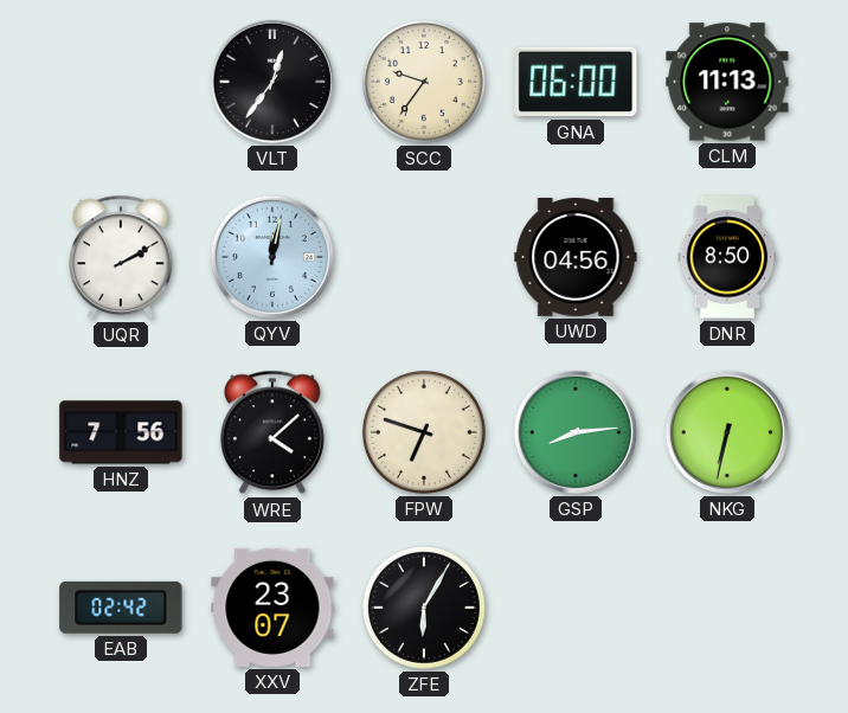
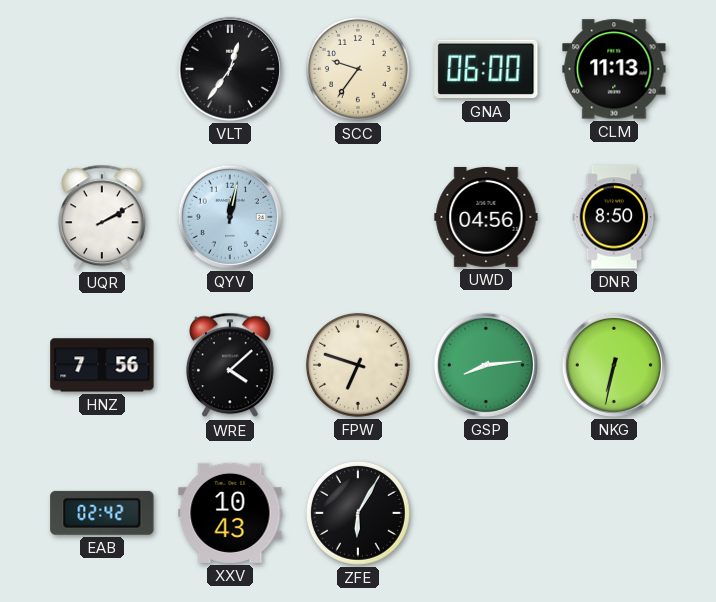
XXV: 23:07 -> 10:43 (230, 513)
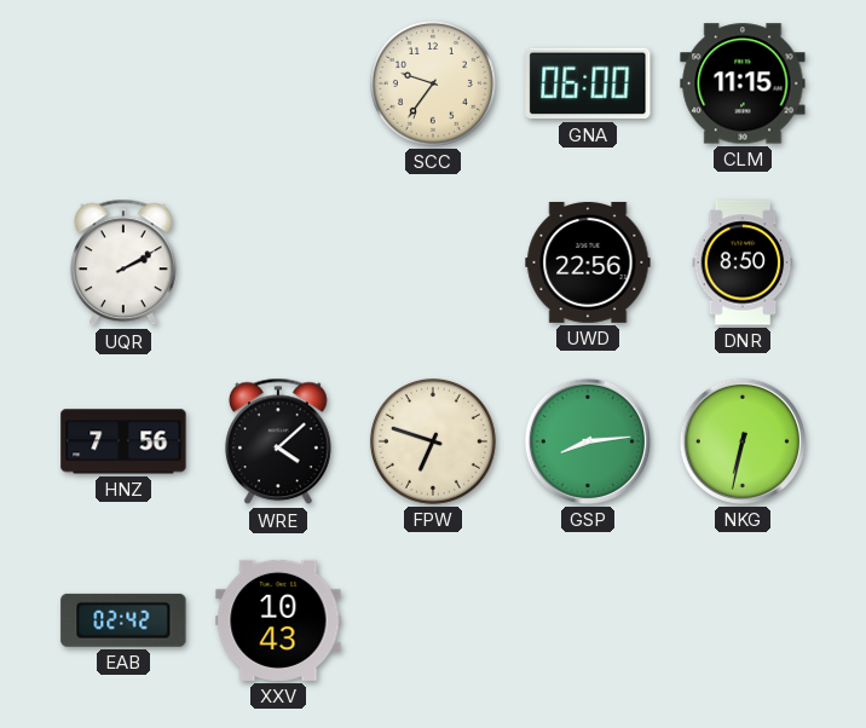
VLT: 12:36 -> none (230, 69)
CLM: 11:13 -> 11:15 (743, 83)
QYV: 12:02 -> none (230, 217)
UWD: 04:56 -> 22:56 (588, 262)
ZFE: 6:05 -> none (358, 513)
